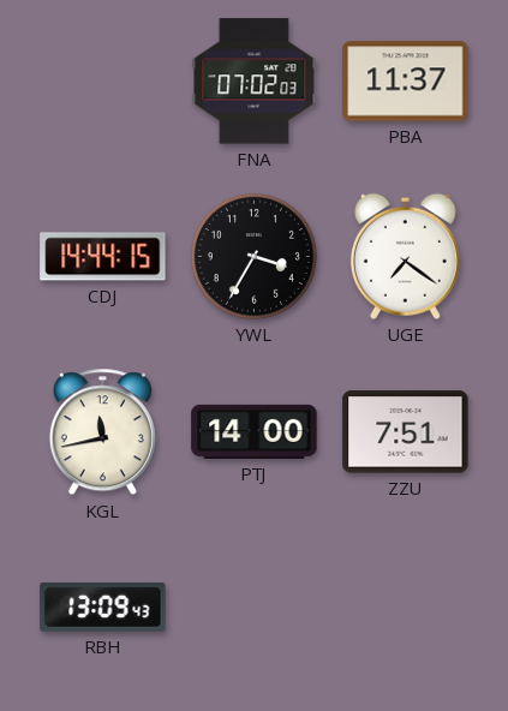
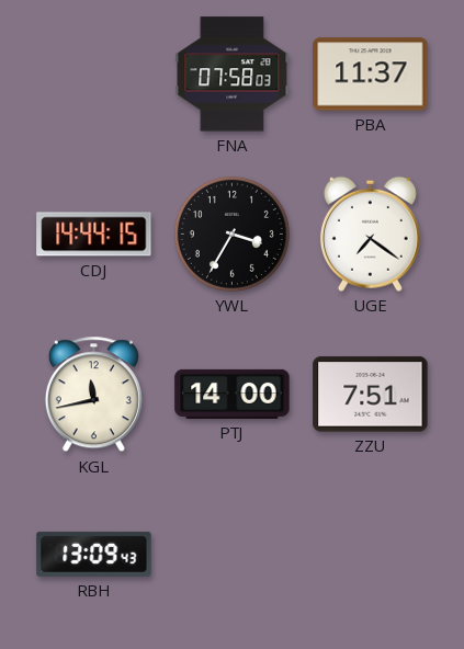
FNA: 07:02 -> 07:58 (233, 75)
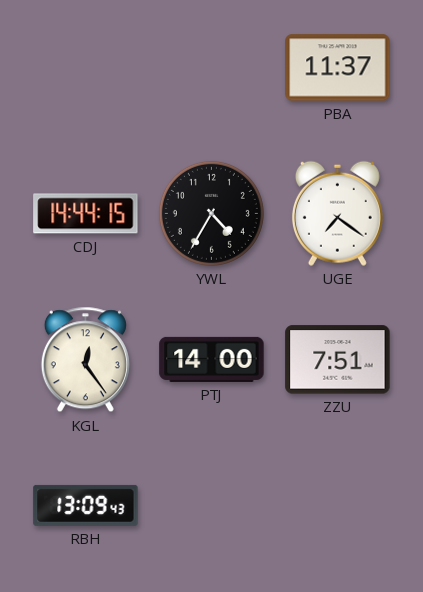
FNA: 07:58 -> none (233, 75)
YWL: 3:35 -> 4:35 (211, 213)
KGL: 11:43 -> 12:24 (85, 360)
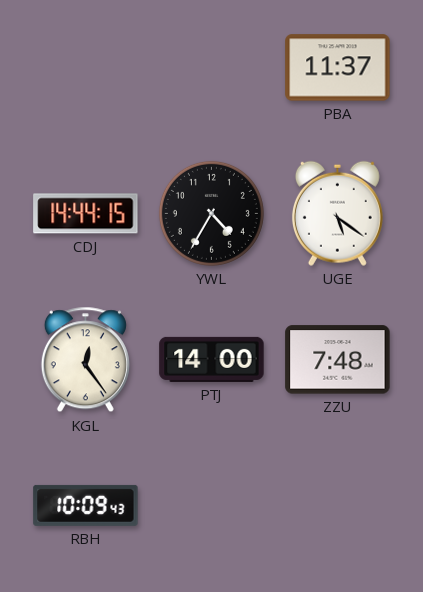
UGE: 7:21 -> 5:21 (337, 213)
ZZU: 7:51 -> 7:48 (338, 360)
RBH: 13:09 -> 10:09 (86, 505)
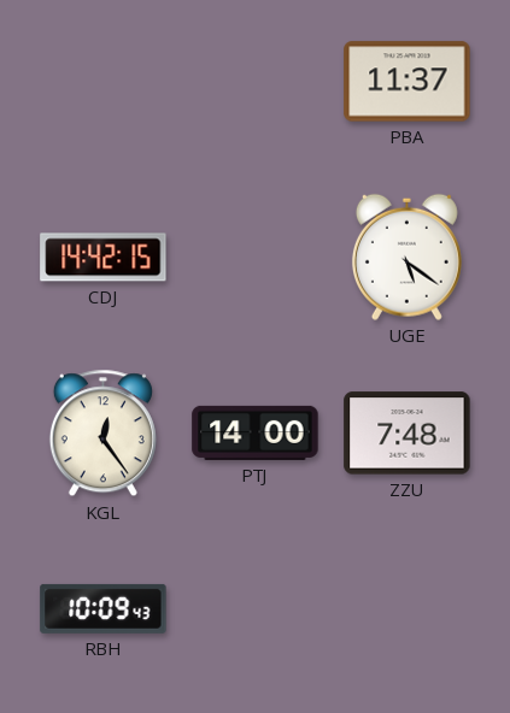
CDJ: 14:44 -> 14:42 (104, 258)
YWL: 4:35 -> none (211, 213)
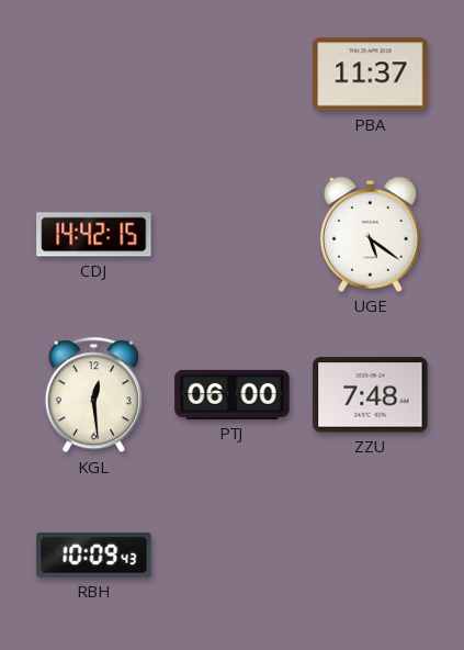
KGL: 12:24 -> 12:29 (93, 395)
PTJ: 14:00 -> 06:00 (233, 394)
